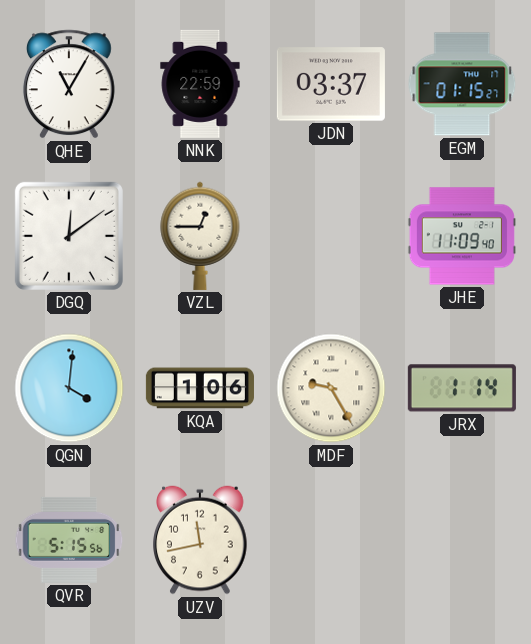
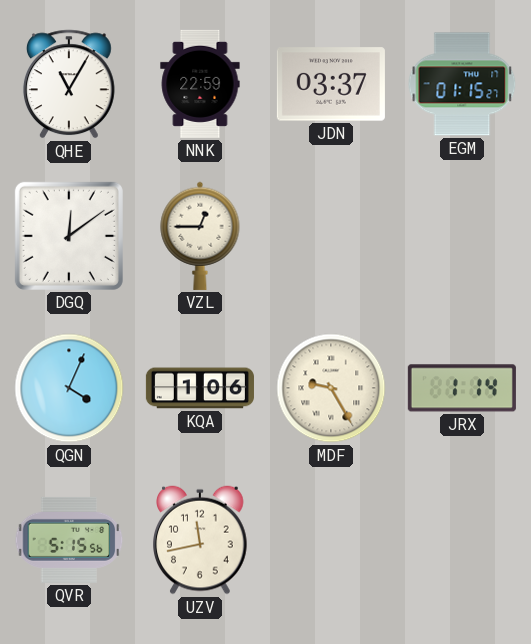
JHE: 11:09 -> none (462, 236)
QGN: 4:01 -> 4:04 (69, 388)
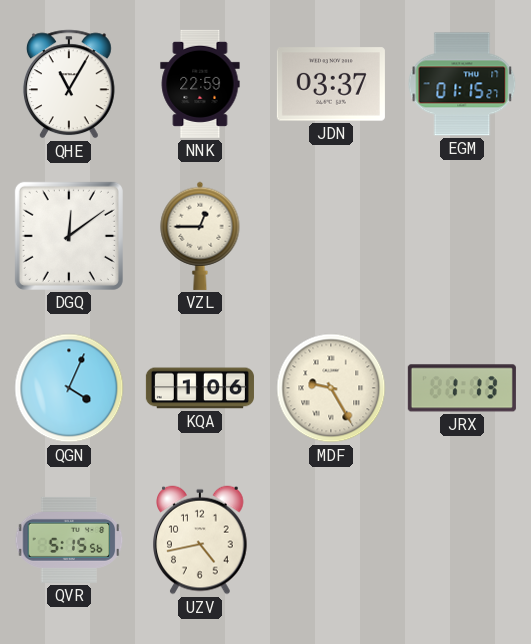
JRX: 1:14 -> 1:13 (462, 388)
UZV: 11:43 -> 4:43 (201, 540)
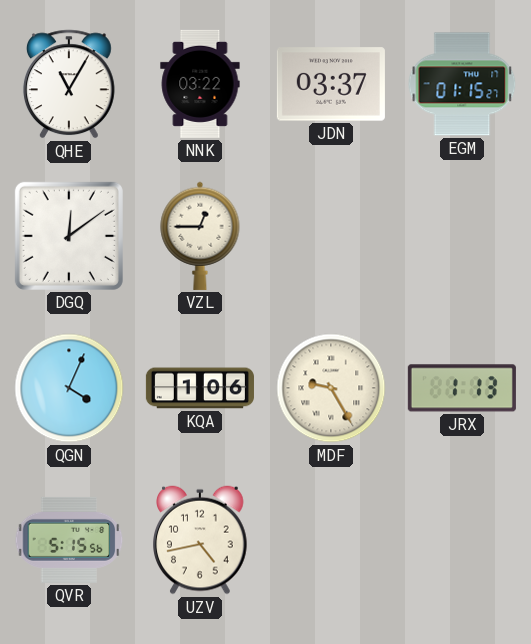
NNK: 22:59 -> 03:22 (200, 84)
